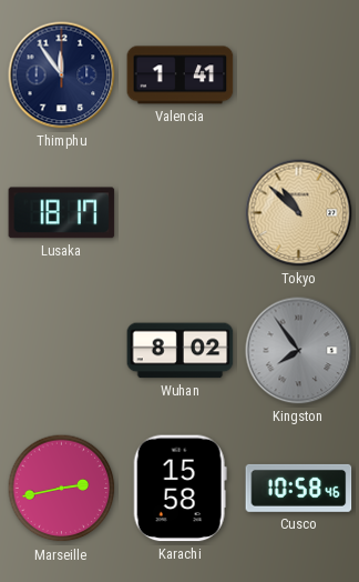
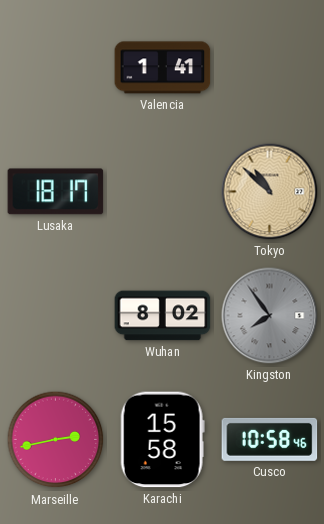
Thimphu: 11:54 -> none (62, 76)
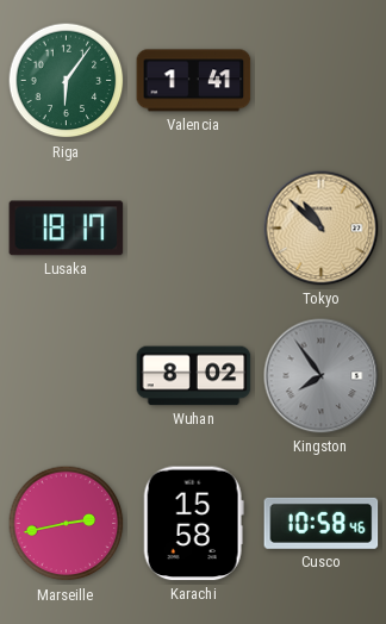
Riga: none -> 6:06 (67, 81)
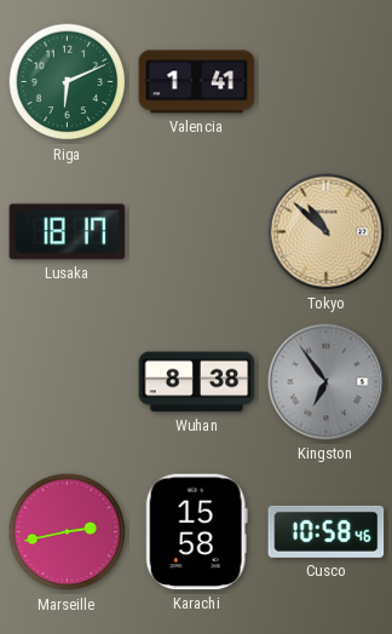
Riga: 6:06 -> 6:11 (68, 82)
Wuhan: 8:02 -> 8:38 (197, 382)
Kingston: 7:54 -> 6:54 (327, 382)
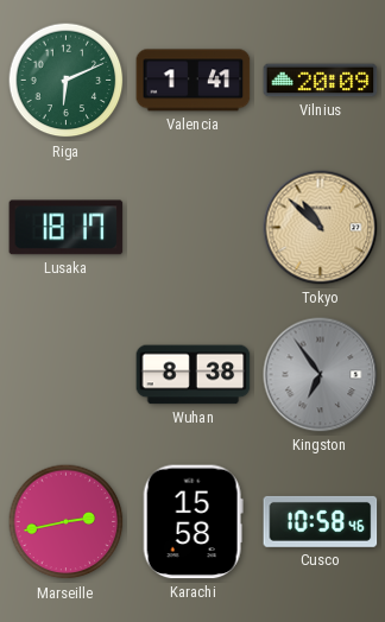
Vilnius: none -> 20:09 (321, 81)
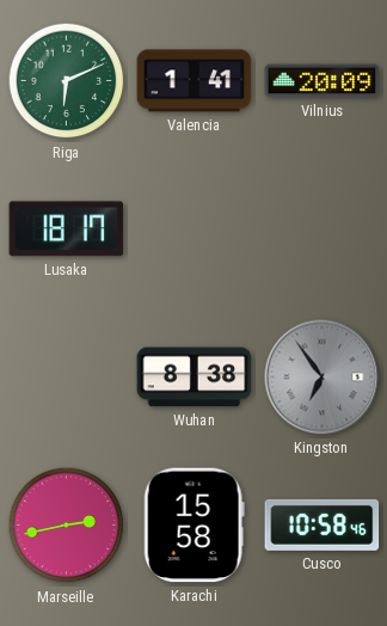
Tokyo: 10:52 -> none (321, 228)
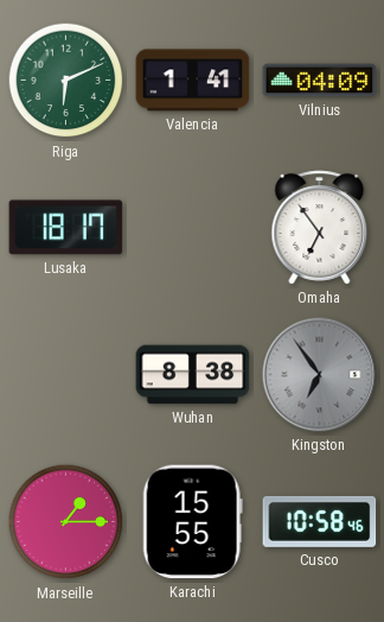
Vilnius: 20:09 -> 04:09 (320, 81)
Omaha: none -> 6:54 (320, 228)
Marseille: 2:43 -> 1:15 (66, 522)
Karachi: 15:58 -> 15:55 (192, 522)
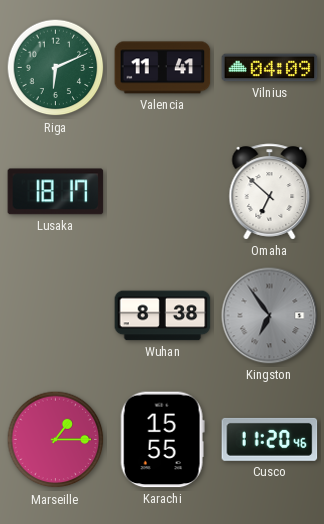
Valencia: 1:41 -> 11:41 (163, 68)
Omaha: 6:54 -> 6:52 (270, 192)
Cusco: 10:58 -> 11:20 (270, 439)
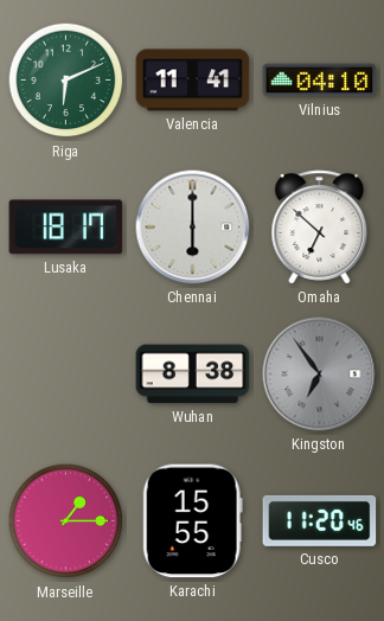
Vilnius: 04:09 -> 04:10 (320, 81)
Chennai: none -> 6:00 (193, 228)
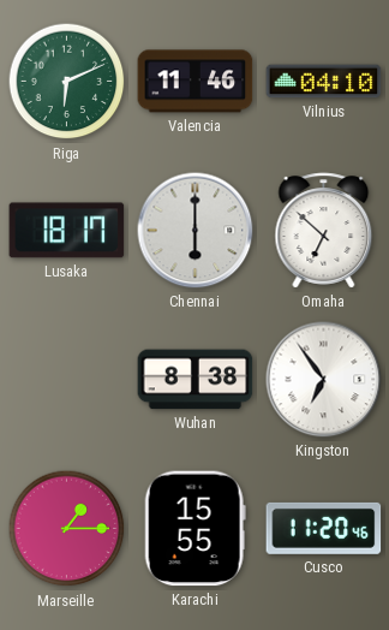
Valencia: 11:41 -> 11:46 (196, 82)
Kingston dial: grey -> white (324, 380)
